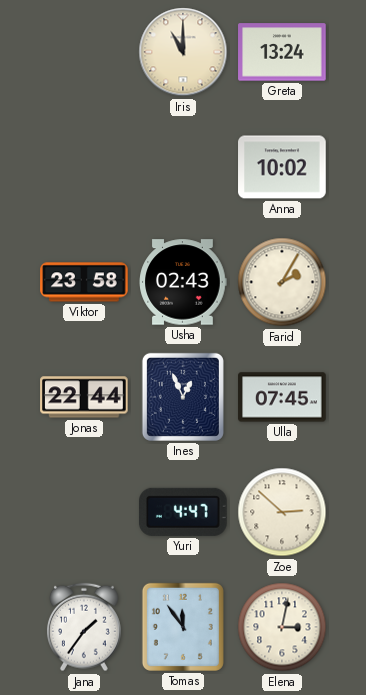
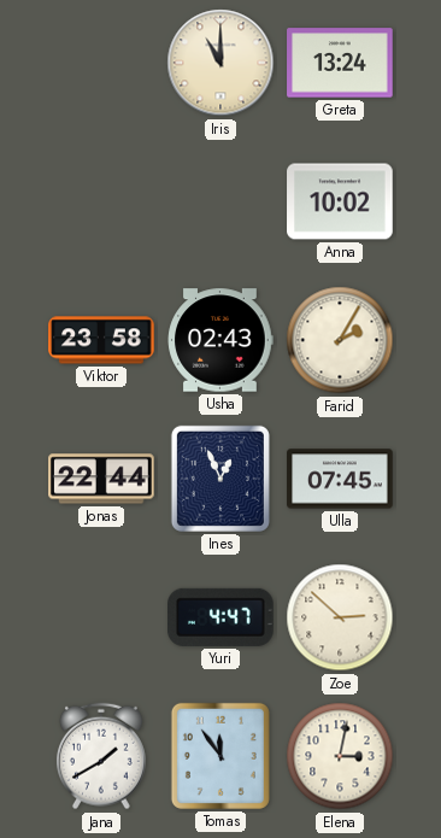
Jana: 1:36 -> 1:40 (101, 756)
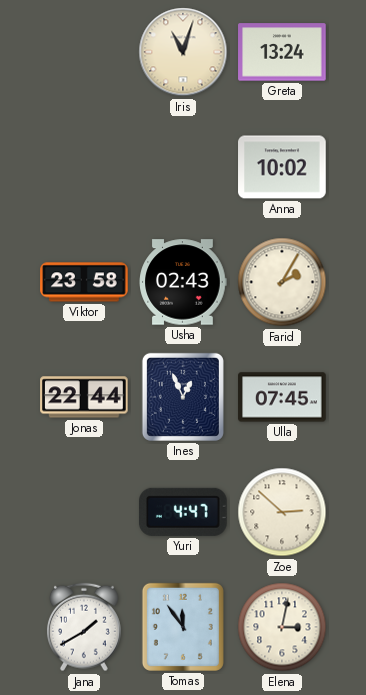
Iris: 11:00 -> 11:03 (183, 52)
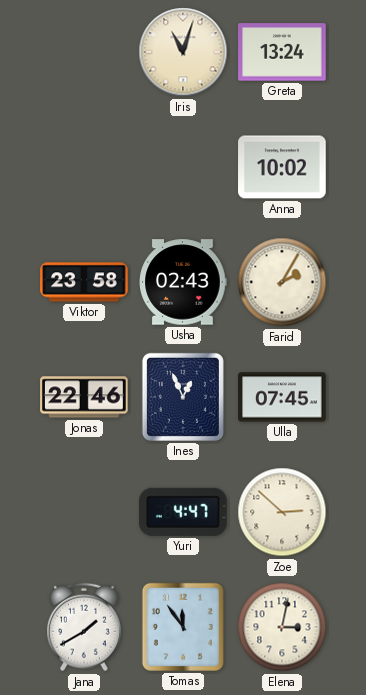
Jonas: 22:44 -> 22:46 (84, 397)
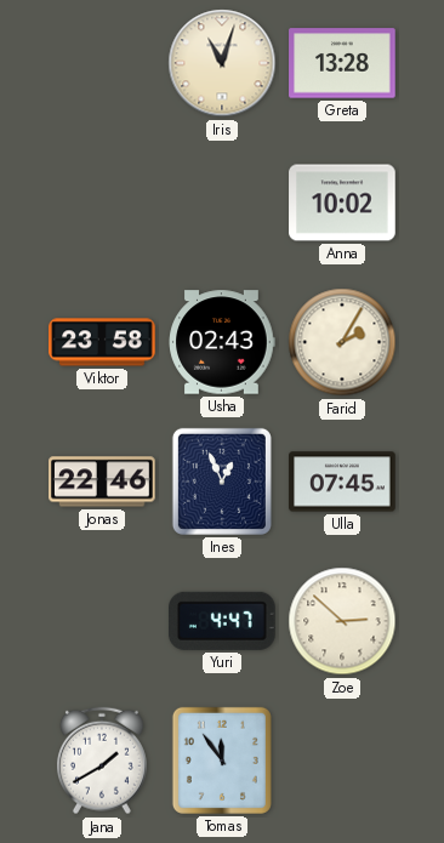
Greta: 13:24 -> 13:28 (342, 63)
Elena: 3:02 -> none (282, 627)
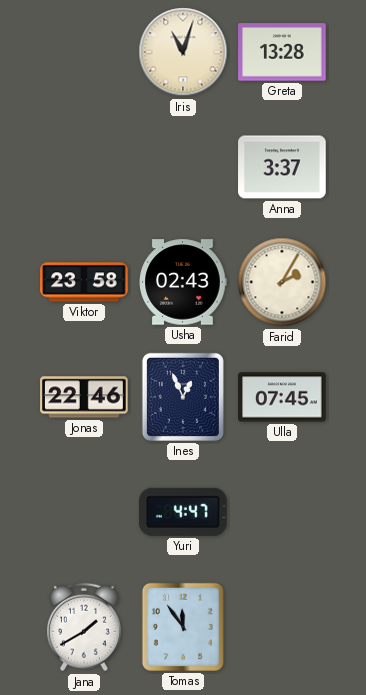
Anna: 10:02 -> 3:37 (282, 167)
Zoe: 2:52 -> none (342, 621)
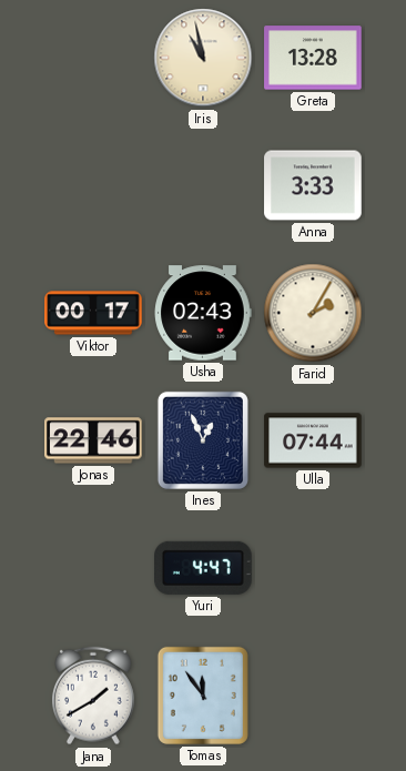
Iris: 11:03 -> 10:58 (203, 58)
Anna: 3:37 -> 3:33 (313, 185)
Viktor: 23:58 -> 00:17 (93, 313)
Ulla: 07:45 -> 07:44 (313, 440)
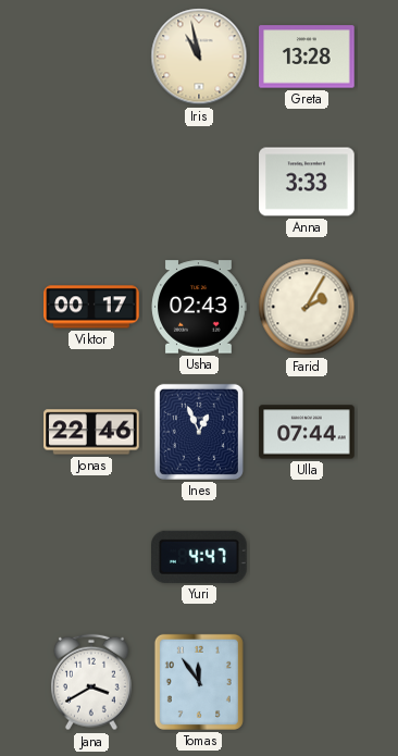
Jana: 1:40 -> 3:40 (91, 682)
